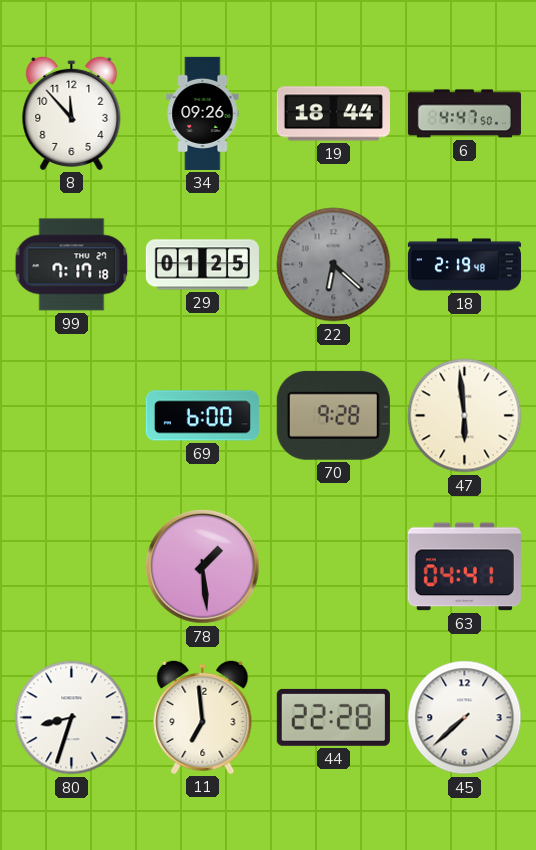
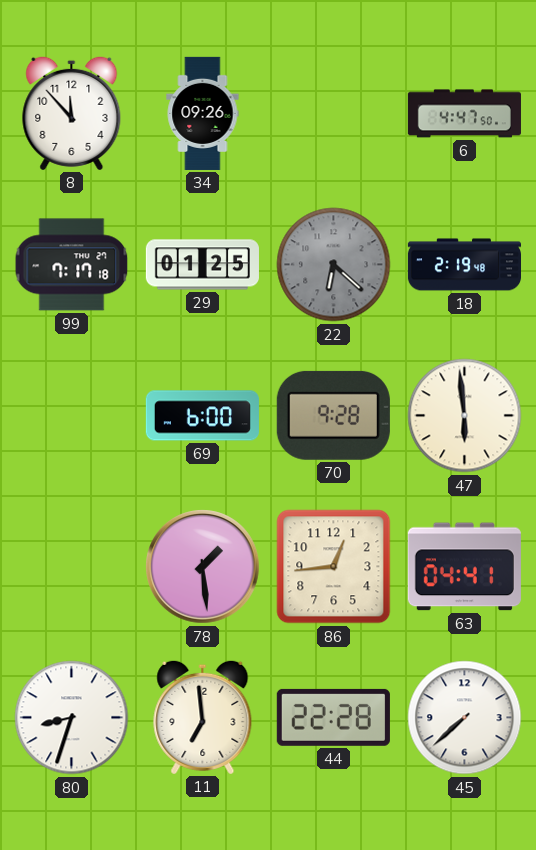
19: 18:44 -> none (333, 114)
86: none -> 12:44 (334, 567)
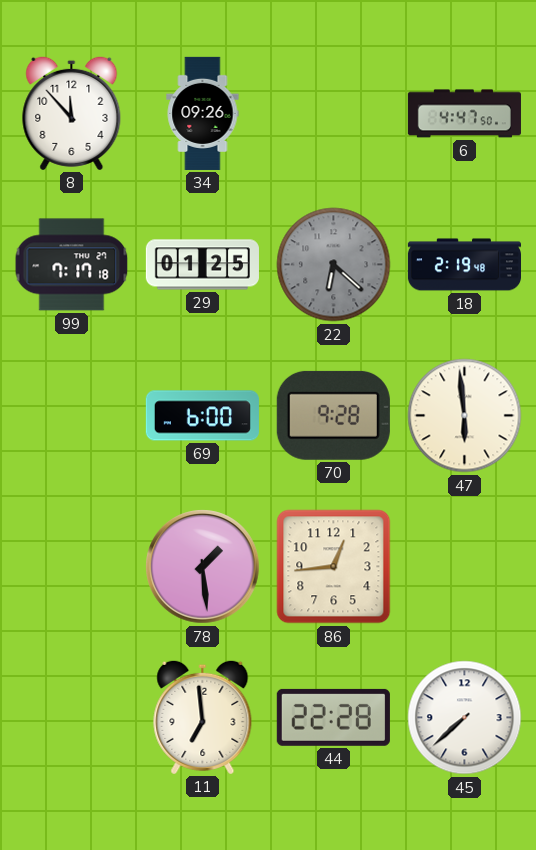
63: 04:41 -> none (464, 567)
80: 8:33 -> none (72, 718)
